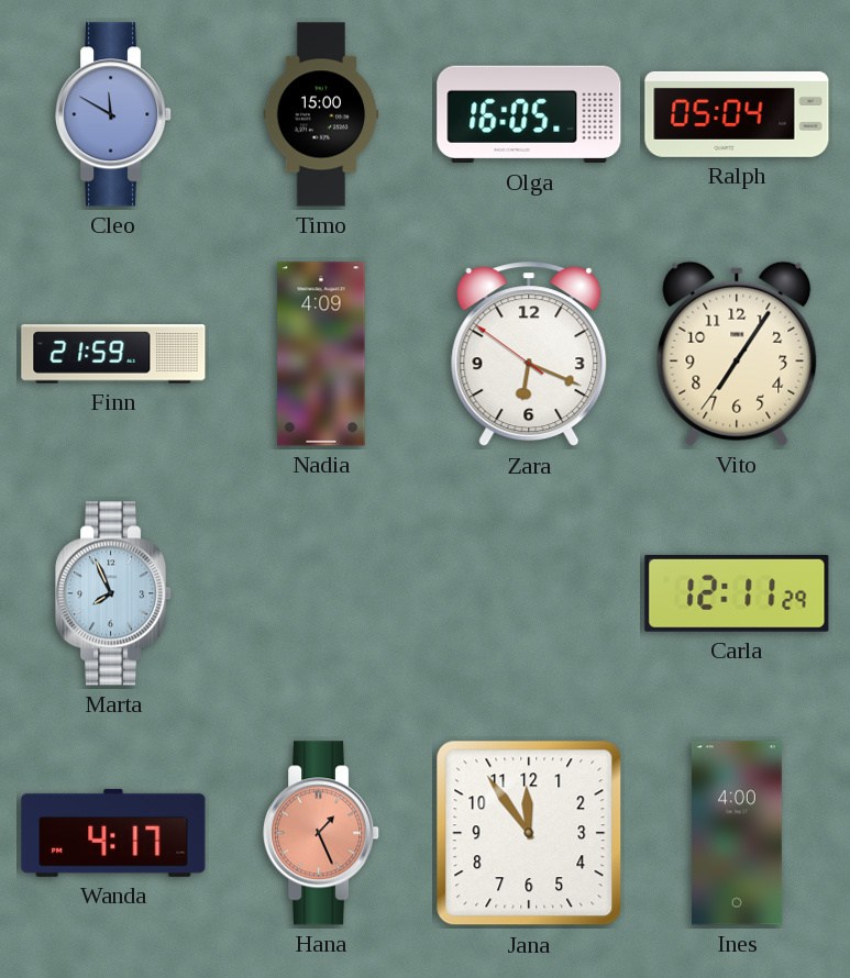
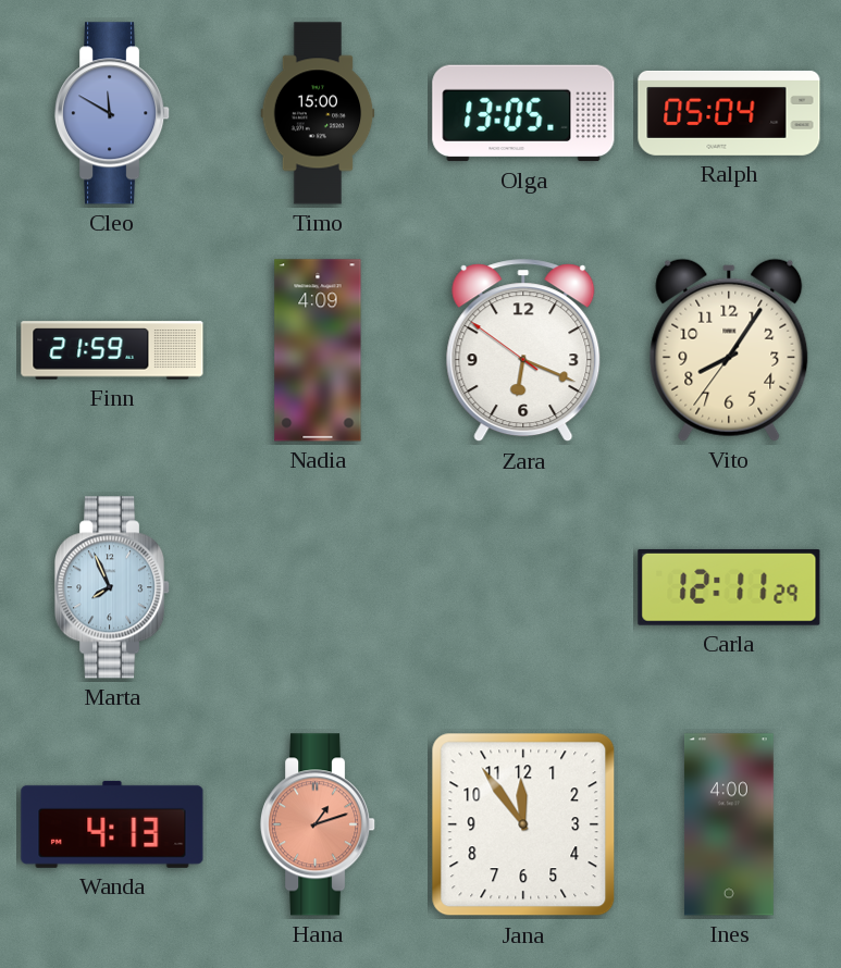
Olga: 16:05 -> 13:05 (523, 113)
Vito: 7:05 -> 8:05 (729, 350)
Wanda: 4:17 -> 4:13 (112, 824)
Hana: 1:26 -> 1:12 (319, 824)
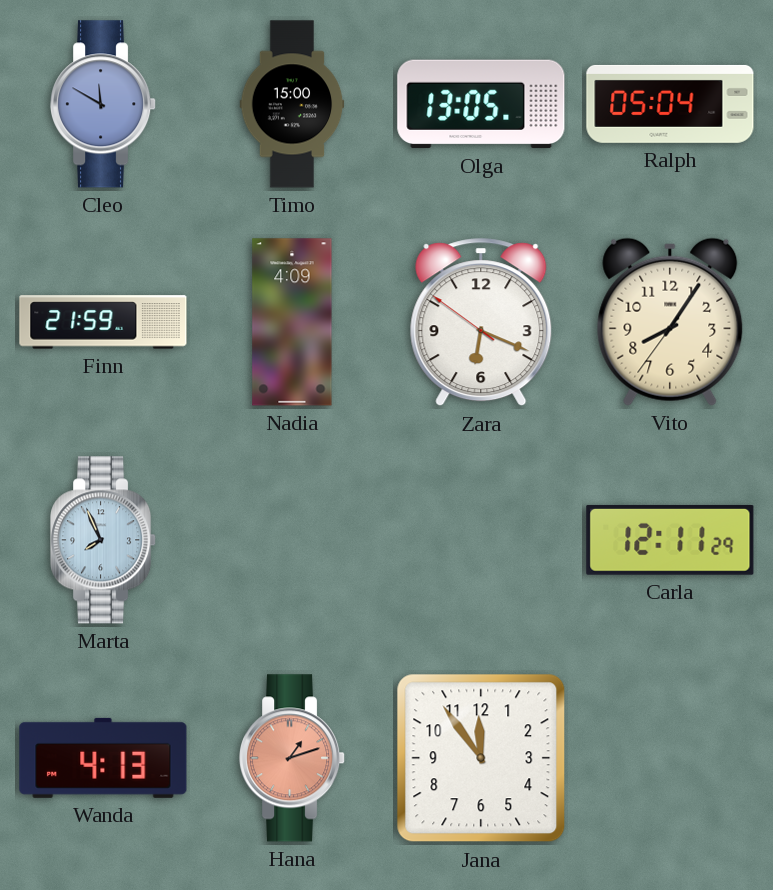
Ines: 4:00 -> none (729, 824)
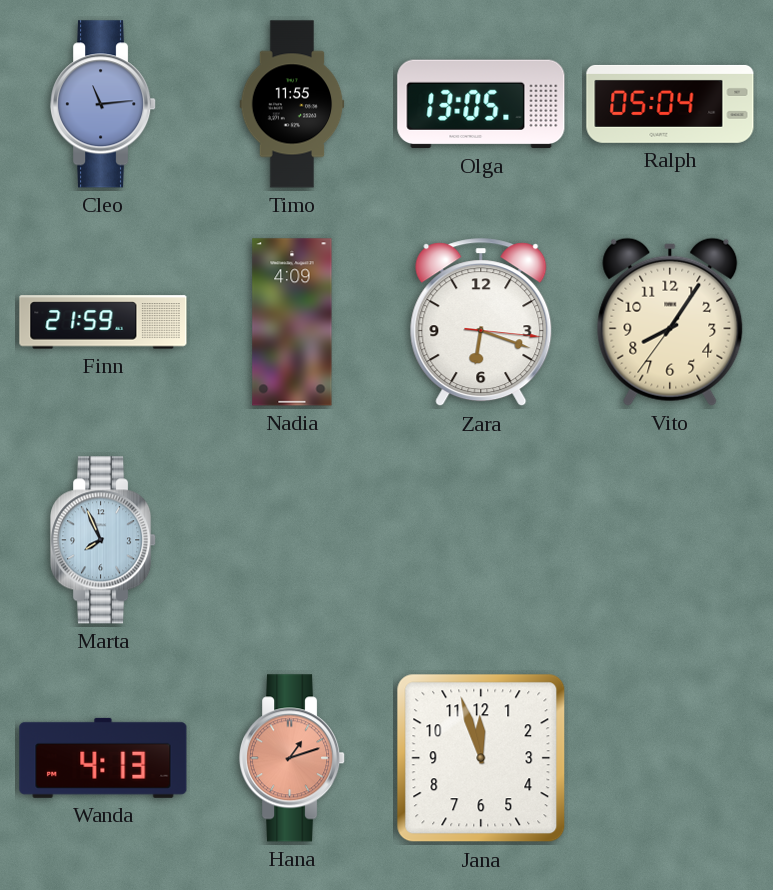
Cleo: 11:50 -> 11:14 (104, 104)
Timo: 15:00 -> 11:55 (292, 104)
Zara: 6:18:51 -> 6:18:16 (481, 323)
Carla: 12:11 -> none (670, 540)
Jana: 11:54 -> 11:57 (481, 758)
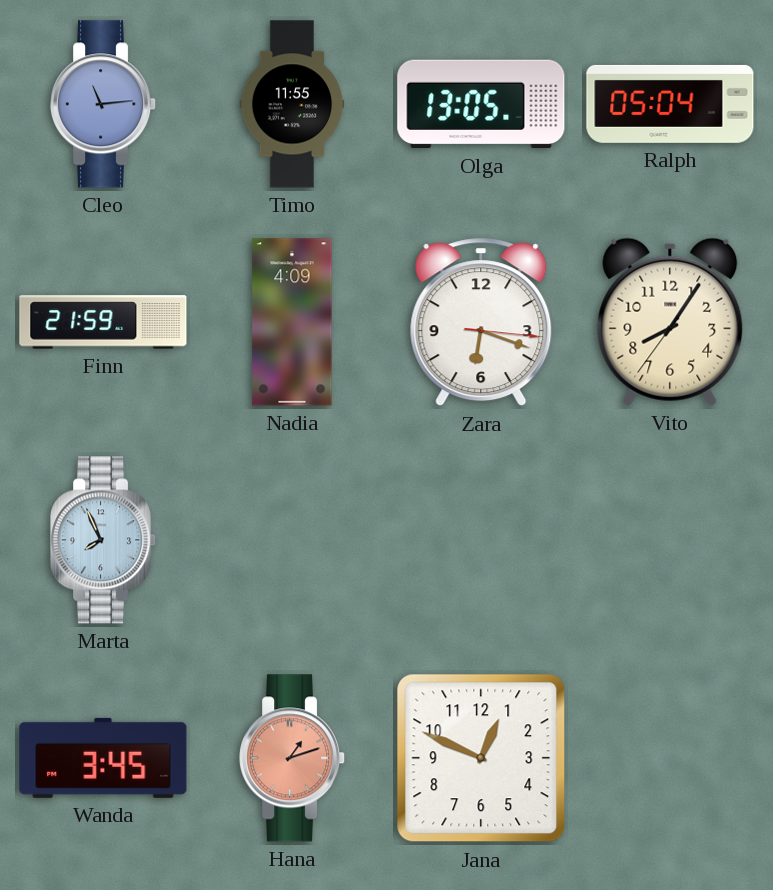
Wanda: 4:13 -> 3:45 (103, 758)
Jana: 11:57 -> 12:49 (481, 758)
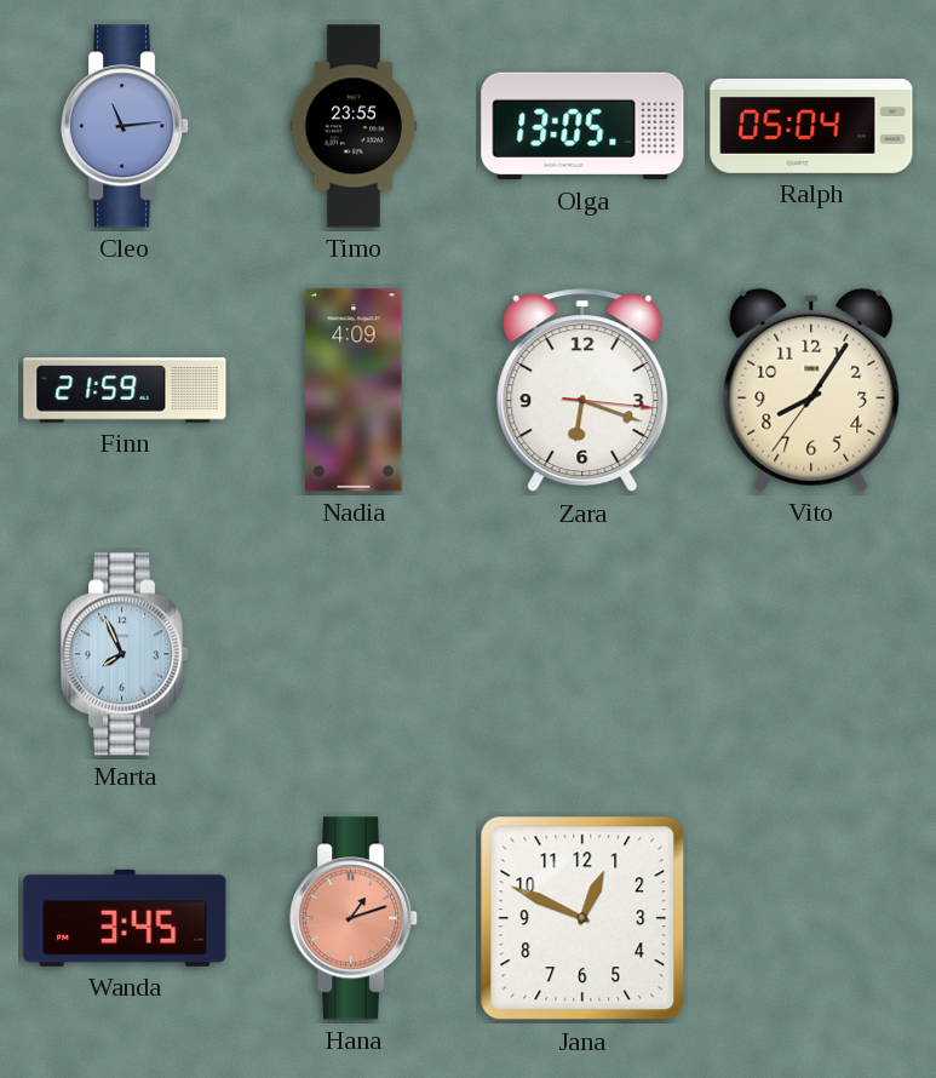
Timo: 11:55 -> 23:55 (354, 126)
